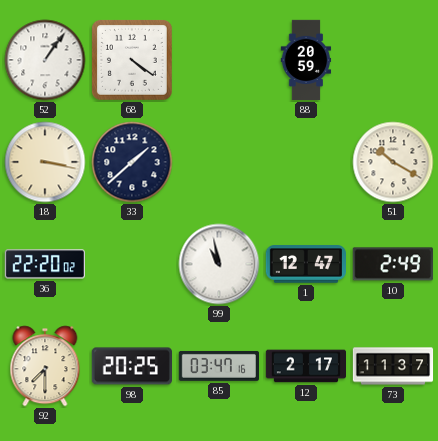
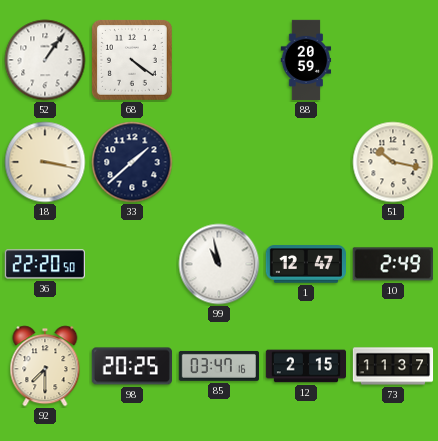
51: 10:20 -> 10:17 (393, 162)
36: 22:20:02 -> 22:20:50 (45, 264)
12: 2:17 -> 2:15 (305, 366)
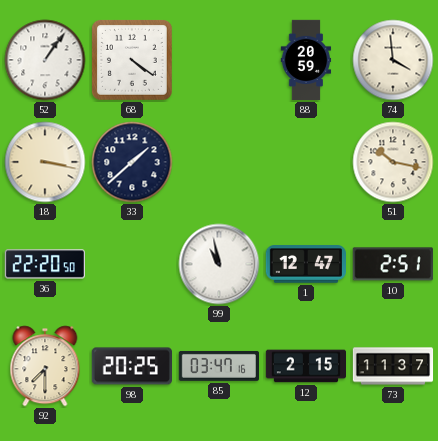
74: none -> 3:59 (393, 60)
10: 2:49 -> 2:51 (393, 264)
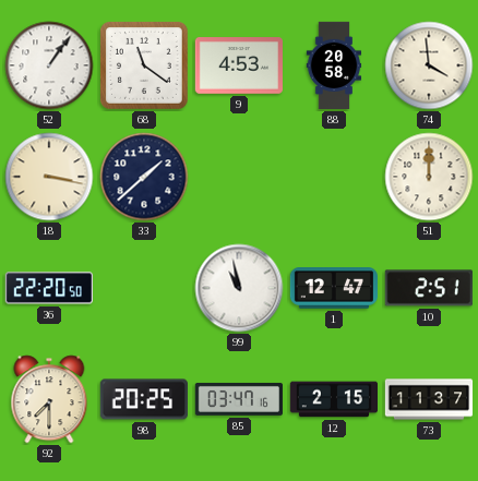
68: 4:21 -> 11:21 (144, 65)
9: none -> 4:53 (238, 67)
88: 20:59 -> 20:58 (334, 65)
51: 10:17 -> 12:00 (429, 177)
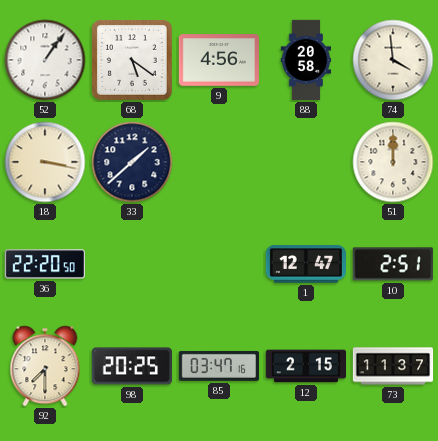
68: 11:21 -> 5:21 (132, 60)
9: 4:53 -> 4:56 (218, 61)
99: 10:58 -> none (239, 288)
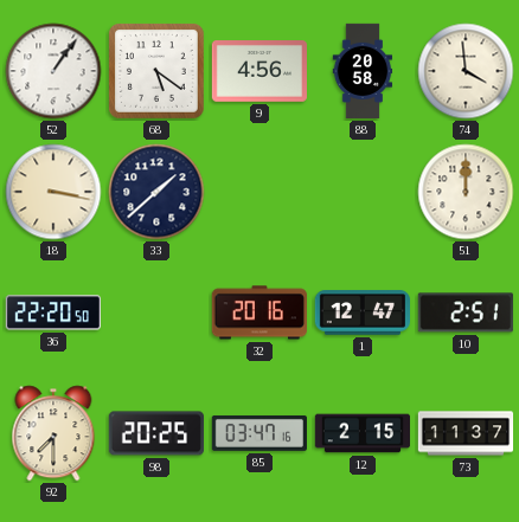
32: none -> 20:16 (258, 312)
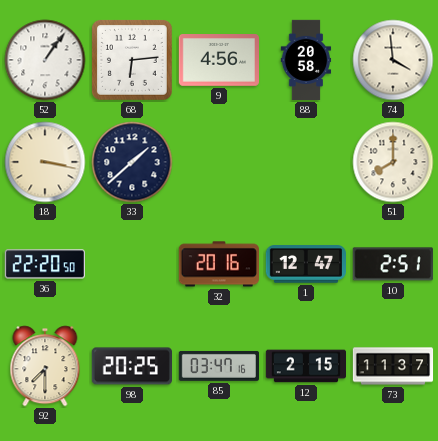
68: 5:21 -> 6:14 (132, 60)
51: 12:00 -> 8:00 (393, 162)
